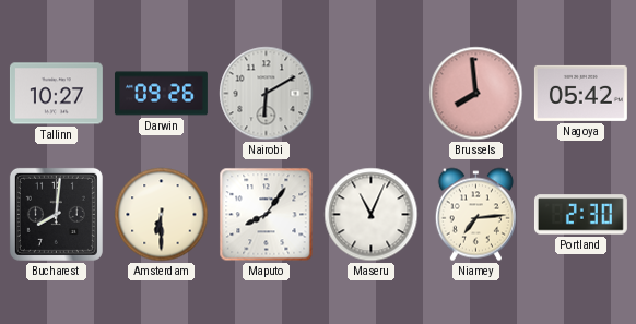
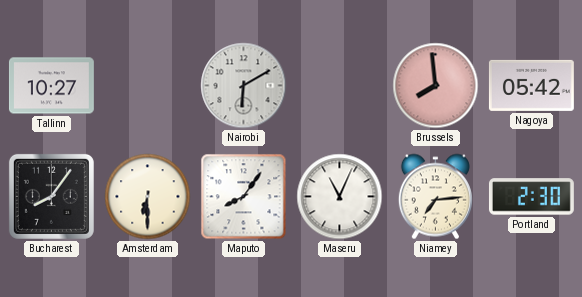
Darwin: 09:26 -> none (161, 94)
Bucharest: 8:01 -> 8:06 (51, 196)
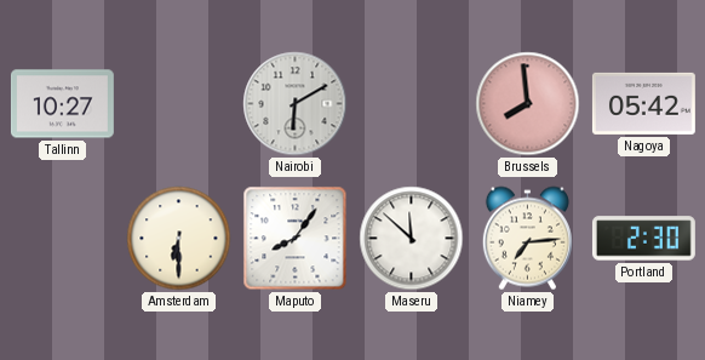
Bucharest: 8:06 -> none (51, 196)
Maseru: 11:04 -> 11:52 (412, 239)
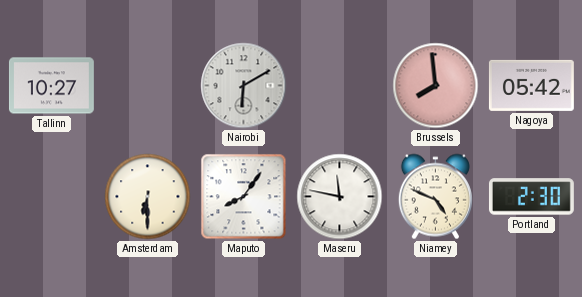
Maseru: 11:52 -> 11:47 (340, 197)
Niamey: 7:14 -> 4:49 (435, 197)
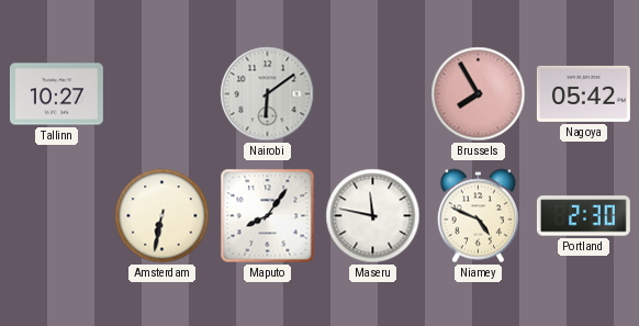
Nairobi: 6:10 -> 6:09 (268, 94)
Brussels: 7:59 -> 7:55 (479, 94)
Amsterdam: 6:30 -> 6:32 (162, 216)
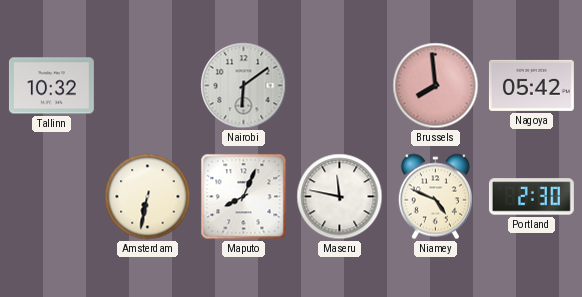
Tallinn: 10:27 -> 10:32 (51, 86)
Brussels: 7:55 -> 7:59 (436, 86)
Maputo: 8:06 -> 8:04 (244, 197)
